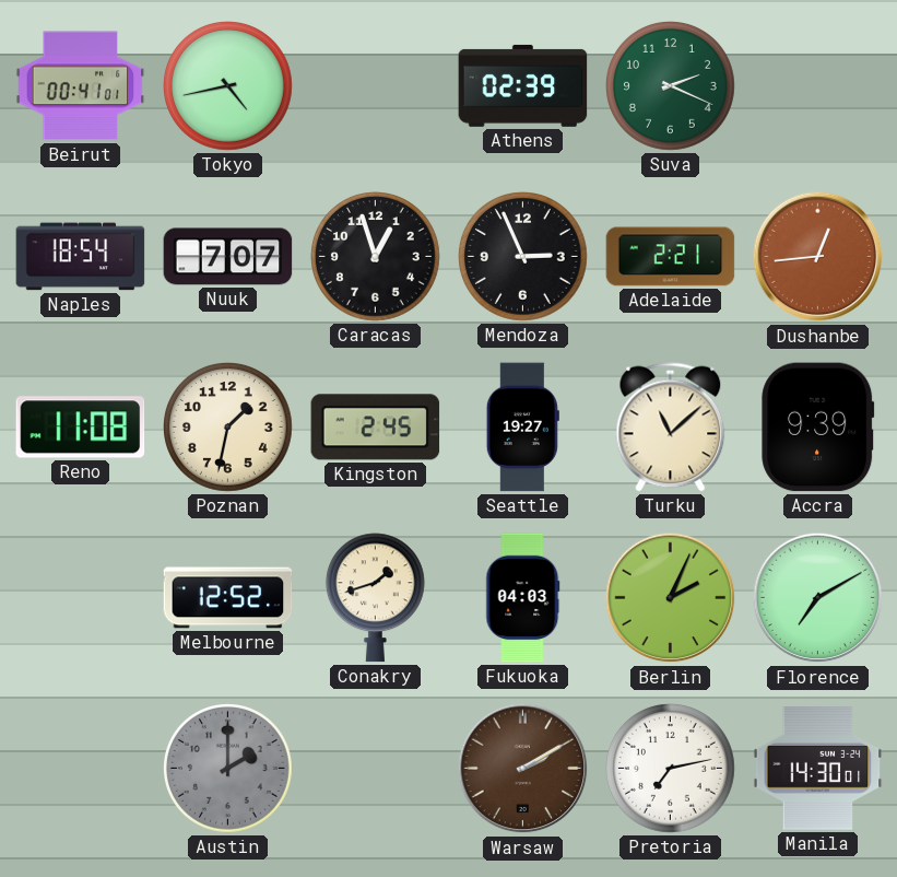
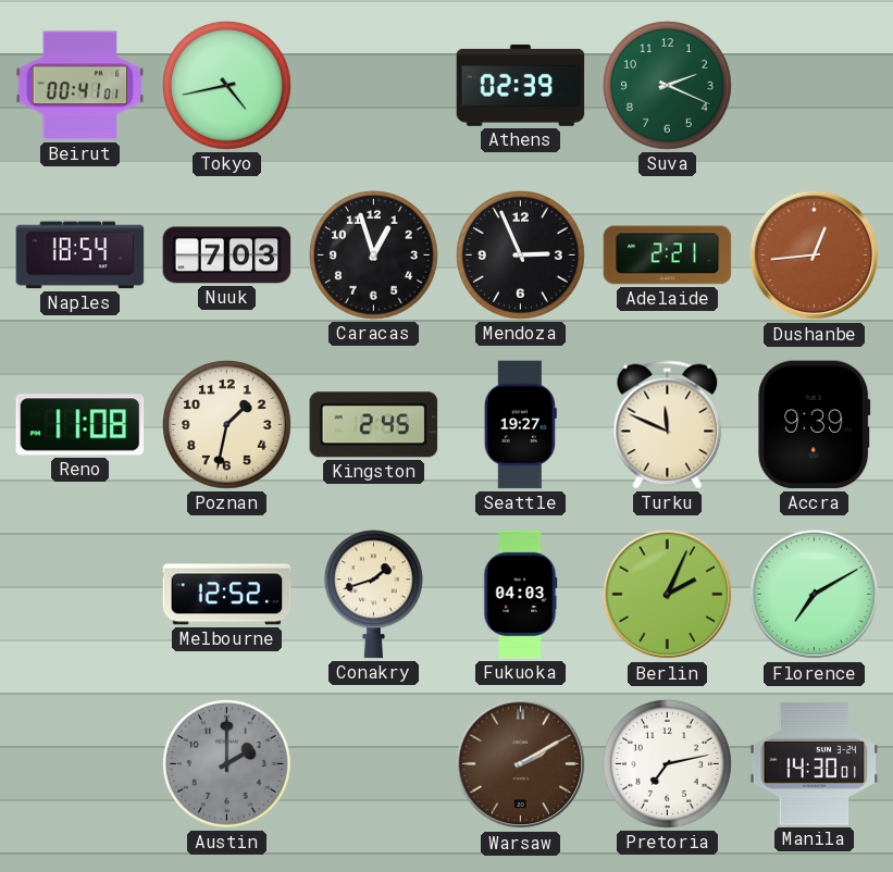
Nuuk: 7:07 -> 7:03 (227, 256)
Turku: 11:08 -> 11:49 (668, 425)
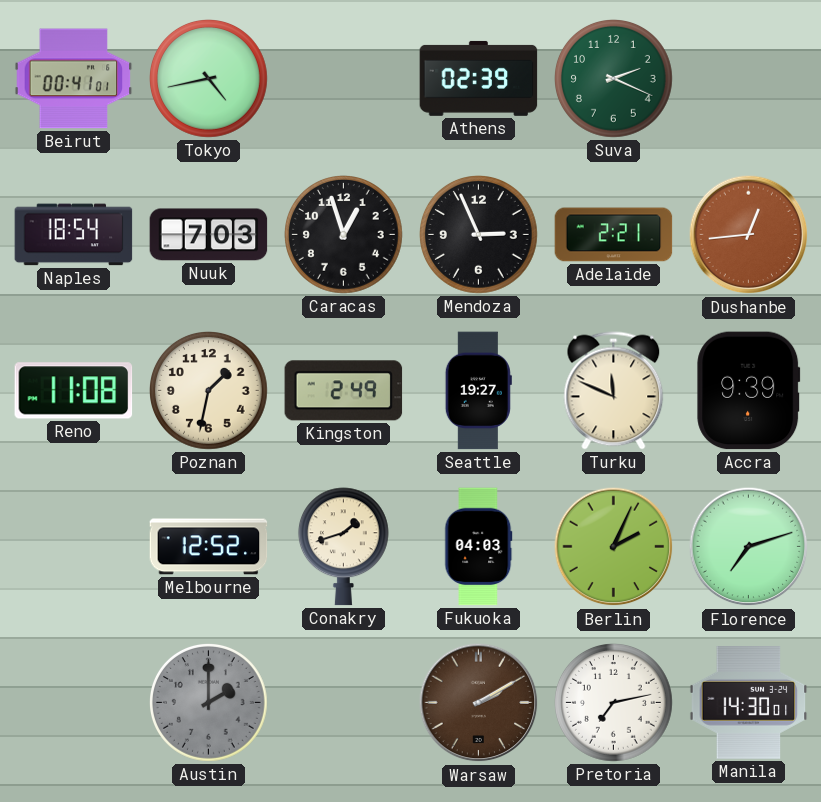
Kingston: 2:45 -> 2:49 (344, 391)
Florence: 7:10 -> 7:12 (749, 547)
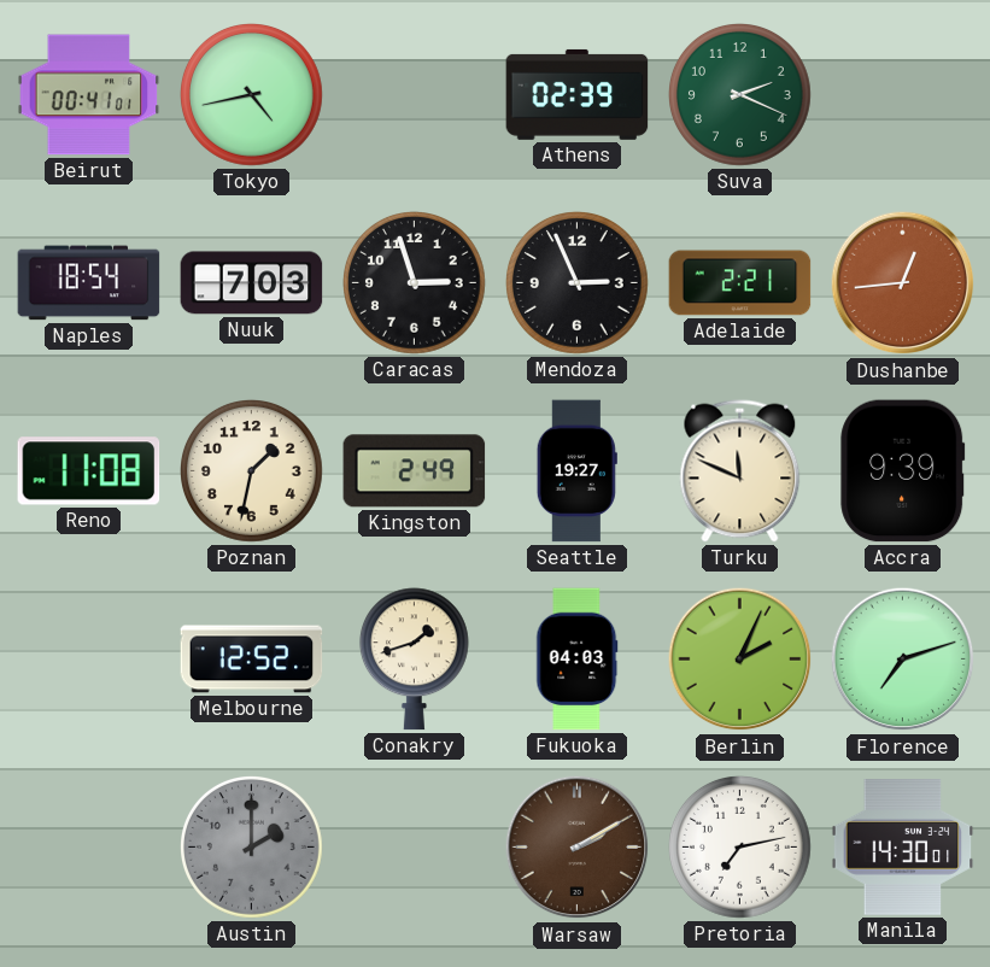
Caracas: 12:57 -> 2:57 (415, 283)
